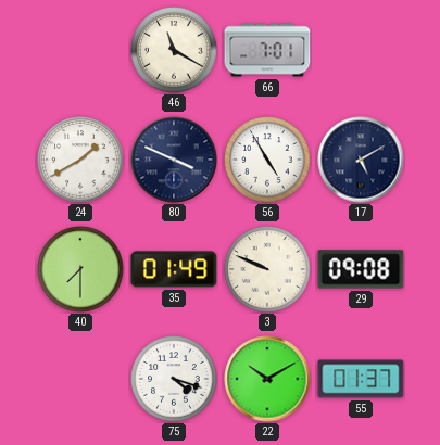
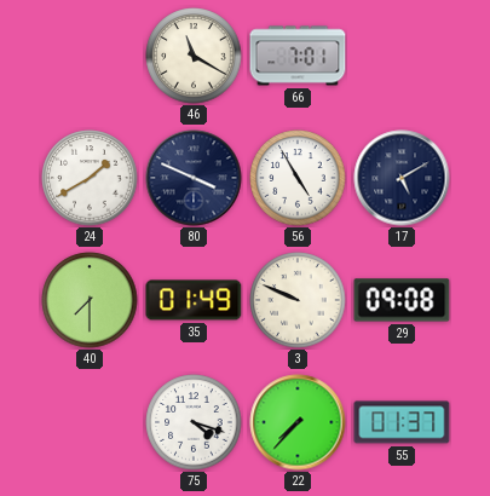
22: 10:10 -> 7:37 (298, 422)
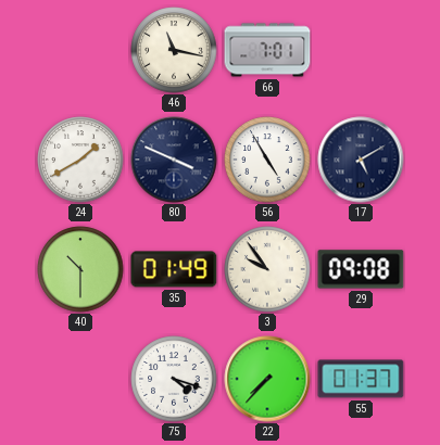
46: 11:20 -> 11:17 (174, 50)
40: 7:30 -> 10:30 (80, 269)
3: 9:49 -> 9:54 (267, 269)
